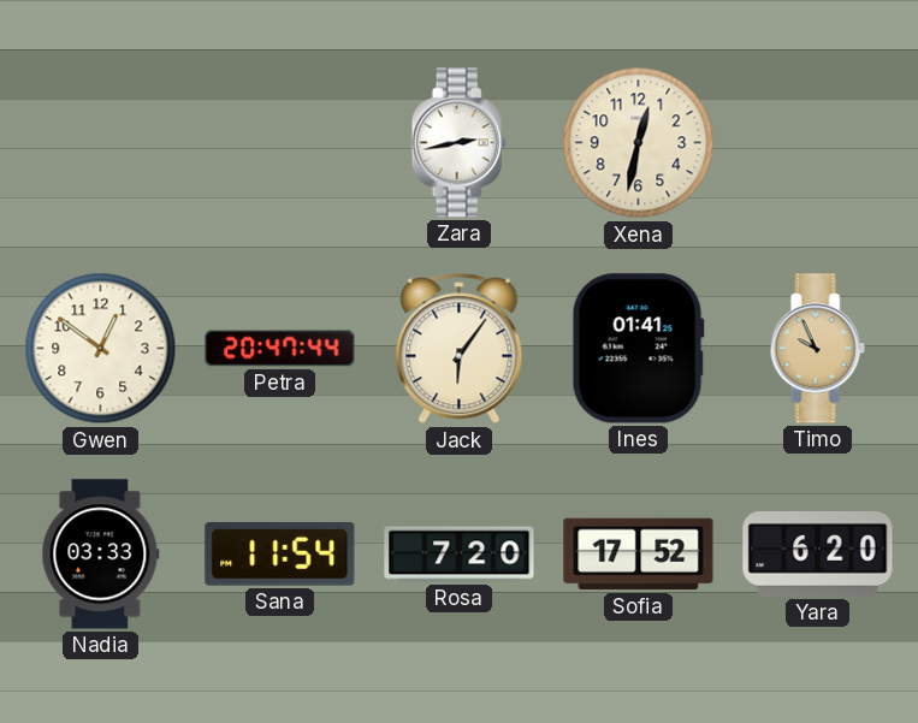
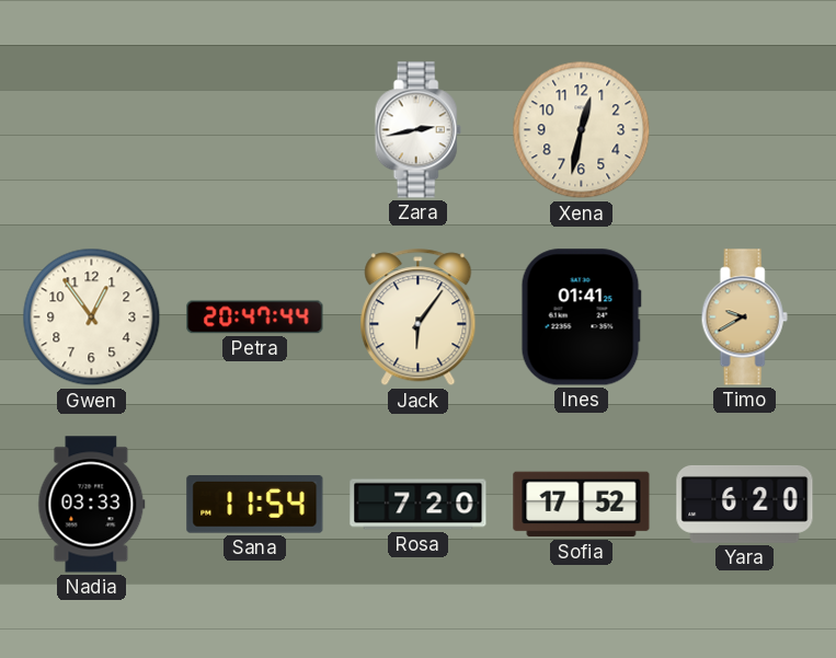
Gwen: 12:51 -> 12:54 (92, 318)
Timo: 9:56 -> 9:40 (744, 318)
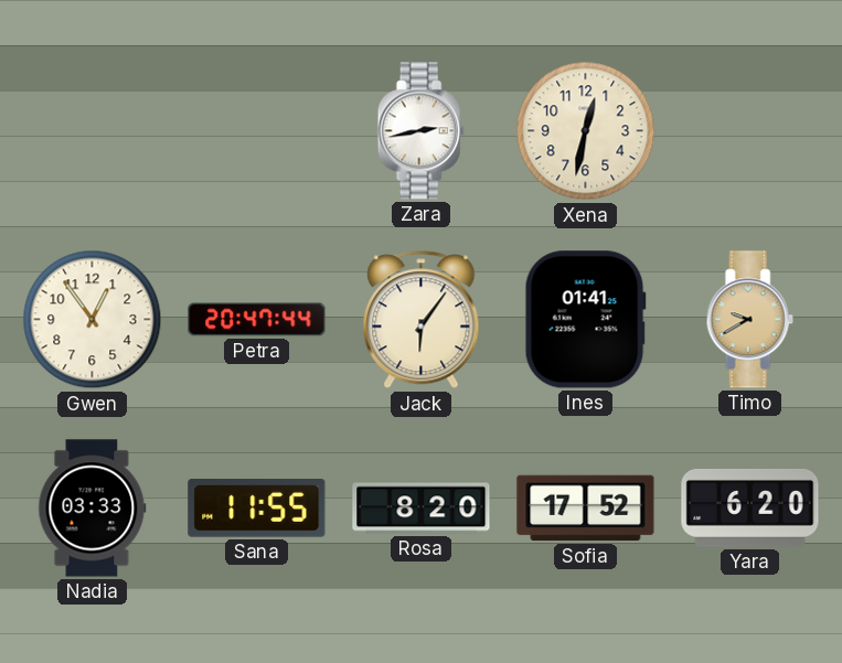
Sana: 11:54 -> 11:55 (257, 509)
Rosa: 7:20 -> 8:20 (422, 509)
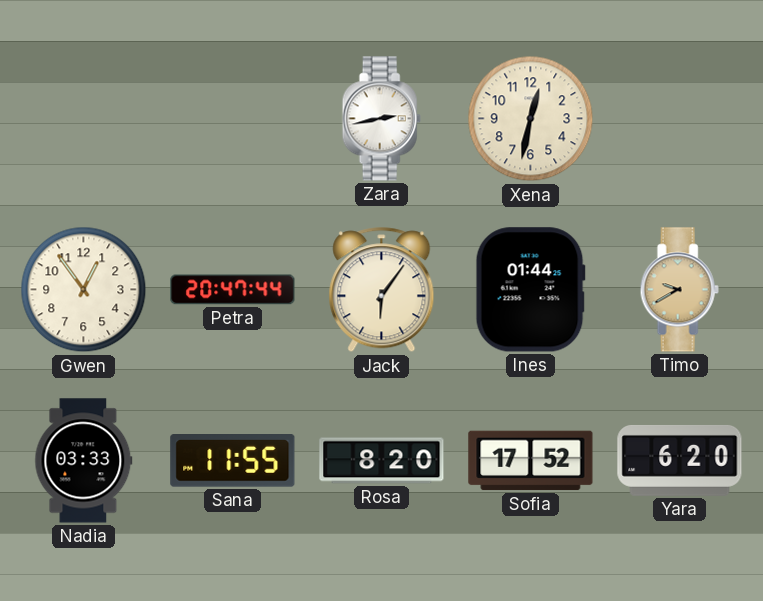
Ines: 01:41 -> 01:44 (530, 290)
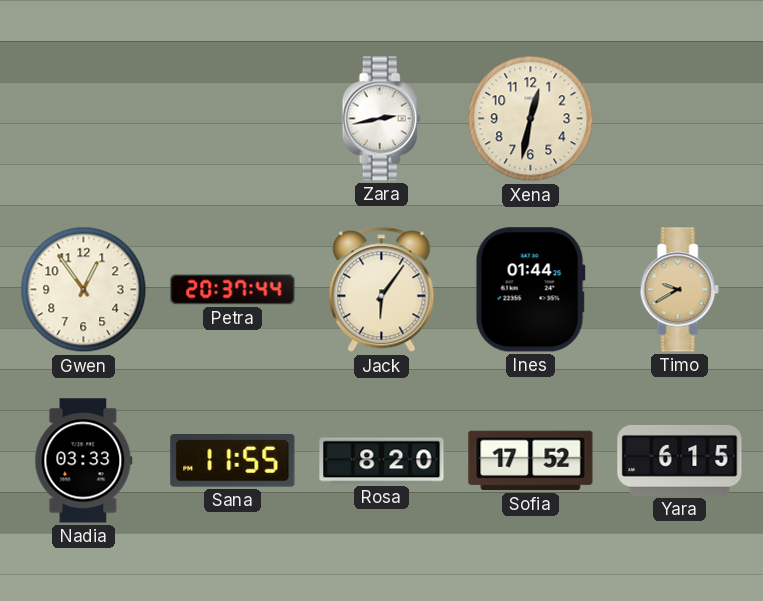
Petra: 20:47 -> 20:37 (233, 290)
Yara: 6:20 -> 6:15 (680, 460)
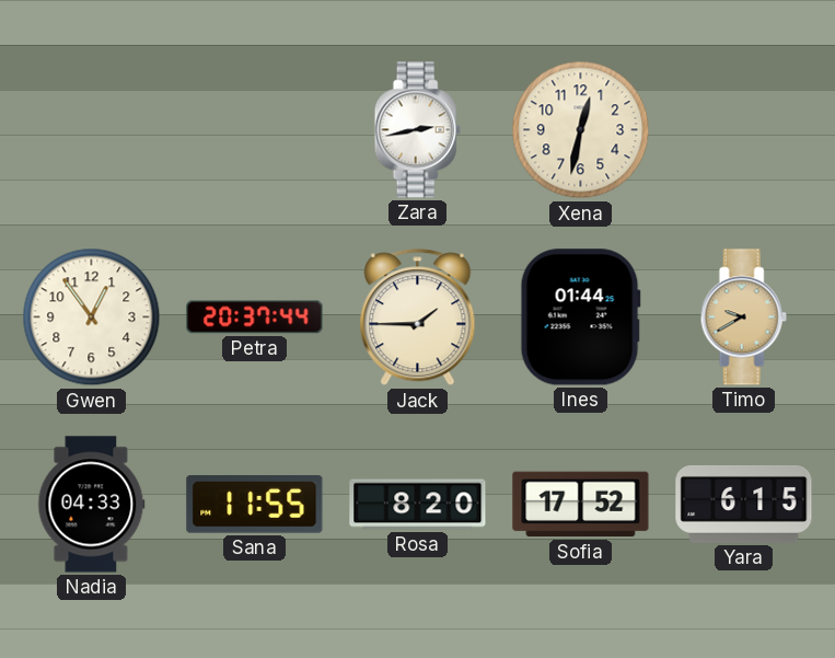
Jack: 6:06 -> 1:45 (418, 318)
Nadia: 03:33 -> 04:33 (92, 505)
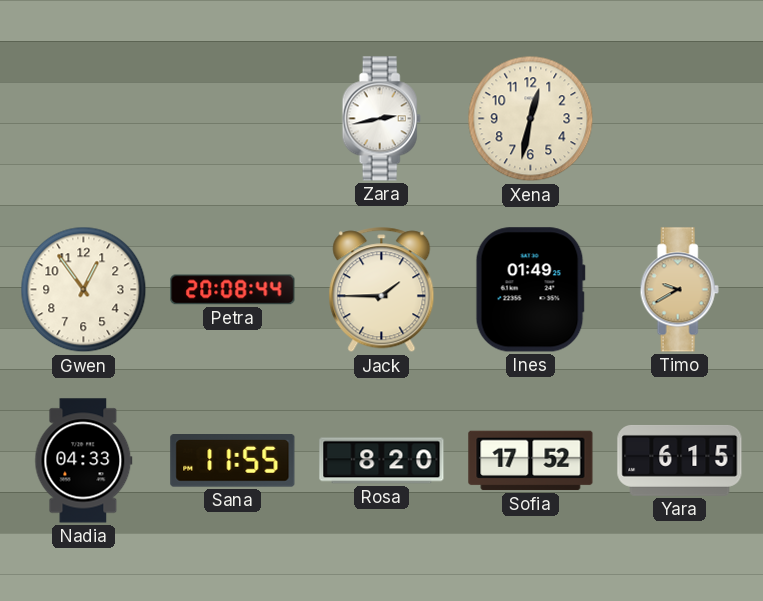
Petra: 20:37 -> 20:08 (233, 290)
Ines: 01:44 -> 01:49 (530, 290)
